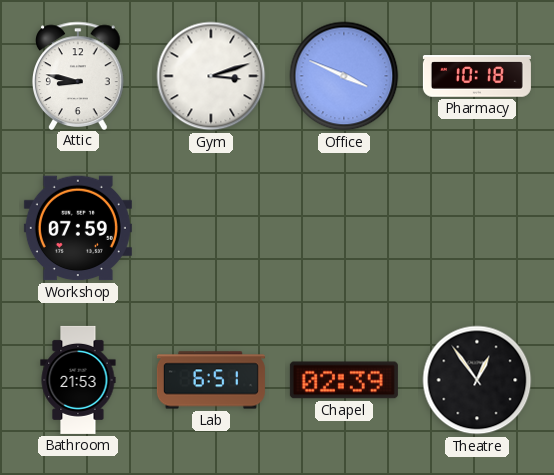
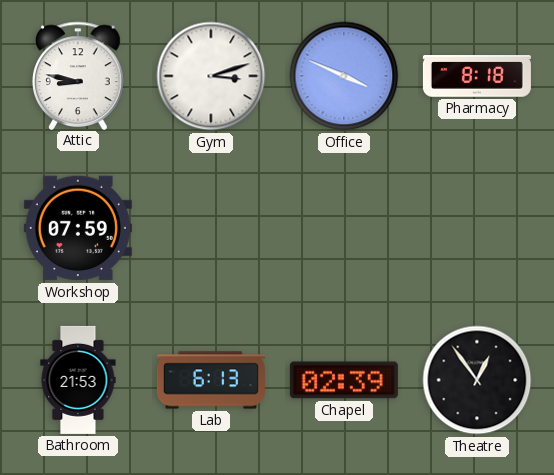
Pharmacy: 10:18 -> 8:18 (477, 76)
Lab: 6:51 -> 6:13 (211, 380)
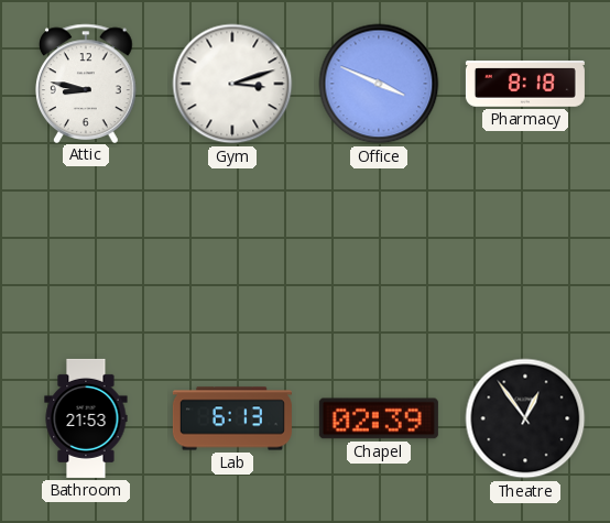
Workshop: 07:59 -> none (78, 228)
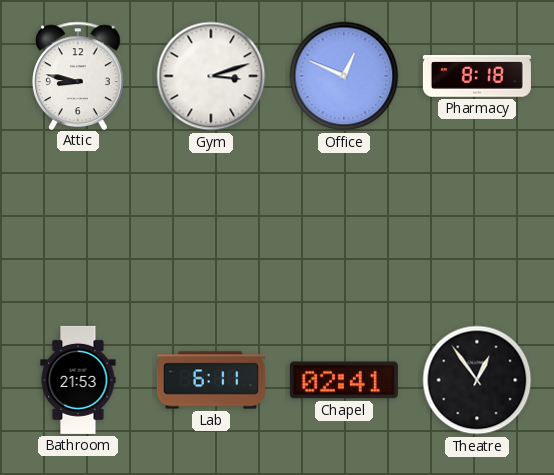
Office: 3:49 -> 12:49 (344, 76)
Lab: 6:13 -> 6:11 (211, 380)
Chapel: 02:39 -> 02:41 (344, 380)
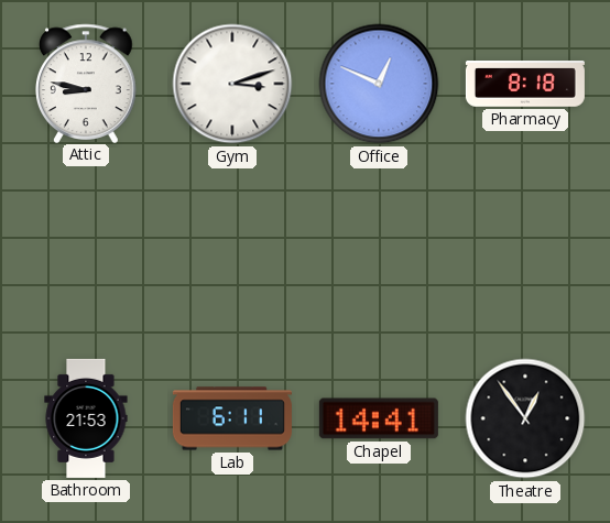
Chapel: 02:41 -> 14:41 (379, 418)
